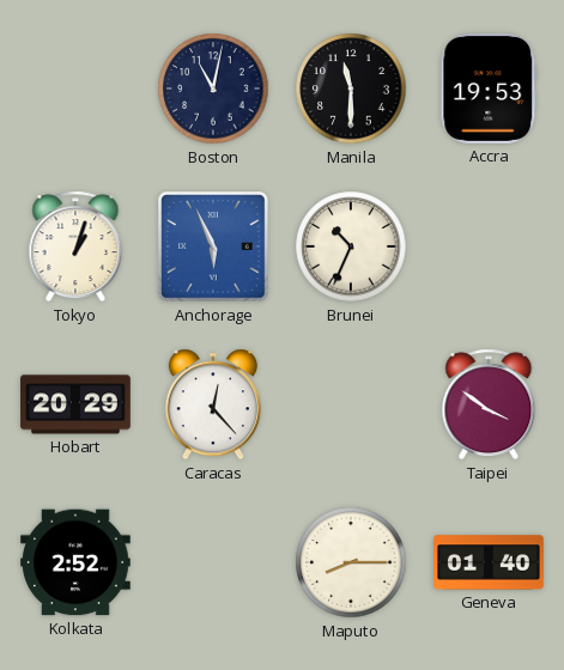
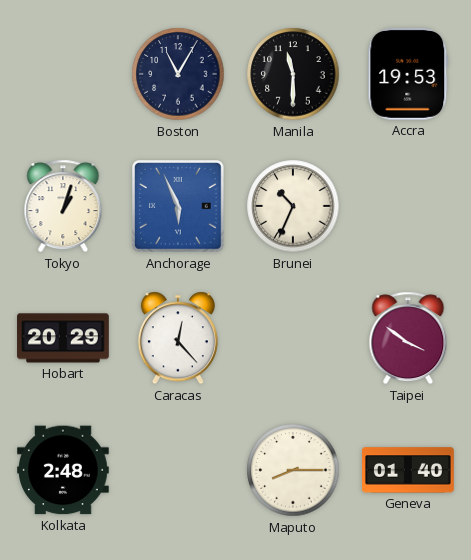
Boston: 11:02 -> 11:05 (178, 74)
Kolkata: 2:52 -> 2:48 (64, 470)
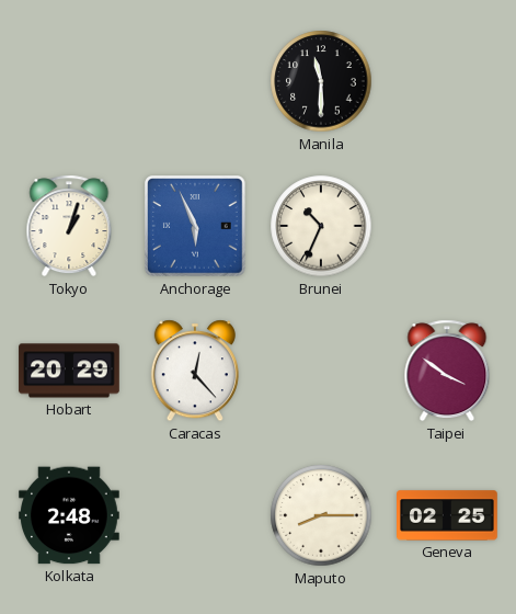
Boston: 11:05 -> none (178, 74)
Accra: 19:53 -> none (408, 74)
Geneva: 01:40 -> 02:25 (448, 515)
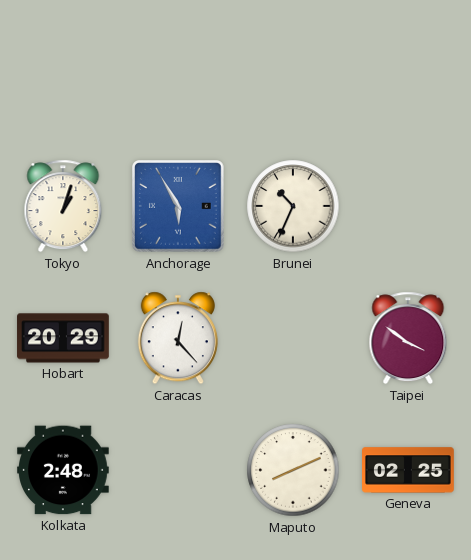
Manila: 11:30 -> none (321, 81)
Anchorage: 5:56 -> 5:55 (179, 207)
Maputo: 8:15 -> 8:11 (293, 470)
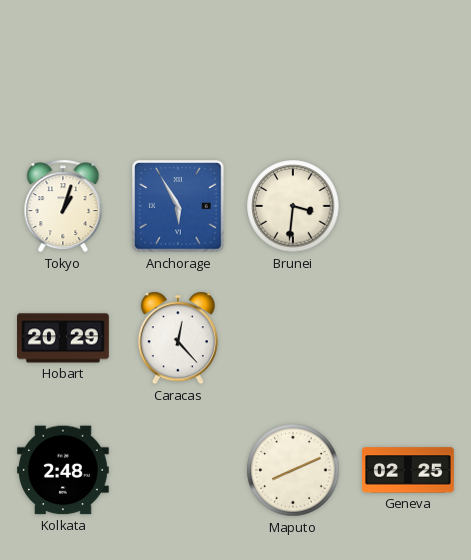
Brunei: 10:34 -> 3:31 (293, 206)
Taipei: 3:51 -> none (408, 338)
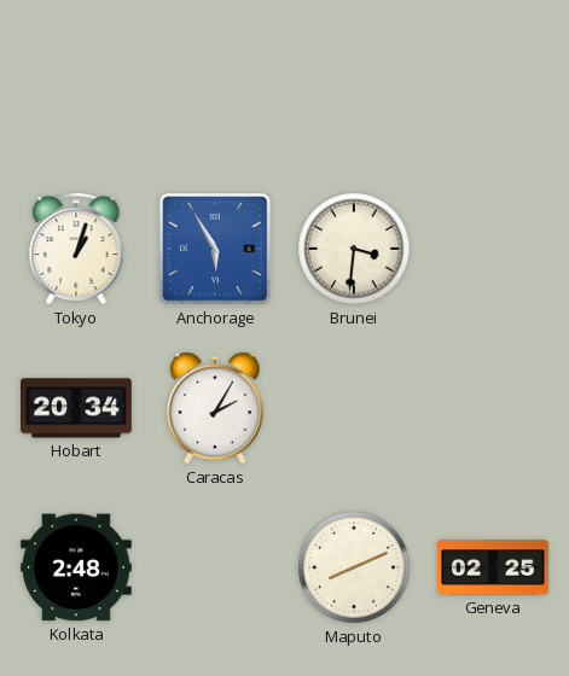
Hobart: 20:29 -> 20:34 (76, 408)
Caracas: 12:23 -> 2:05 (215, 408)
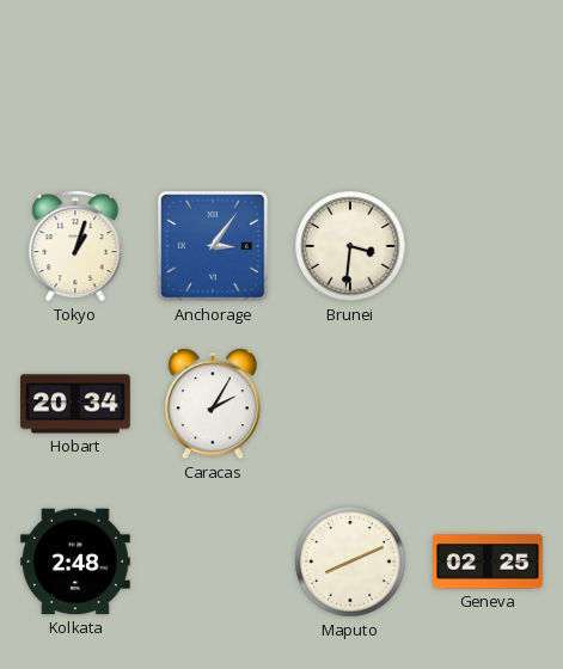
Anchorage: 5:55 -> 3:06 (214, 247)
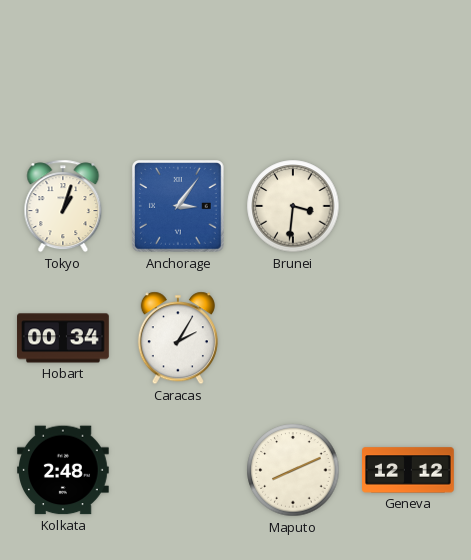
Hobart: 20:34 -> 00:34 (63, 338)
Geneva: 02:25 -> 12:12 (409, 470)
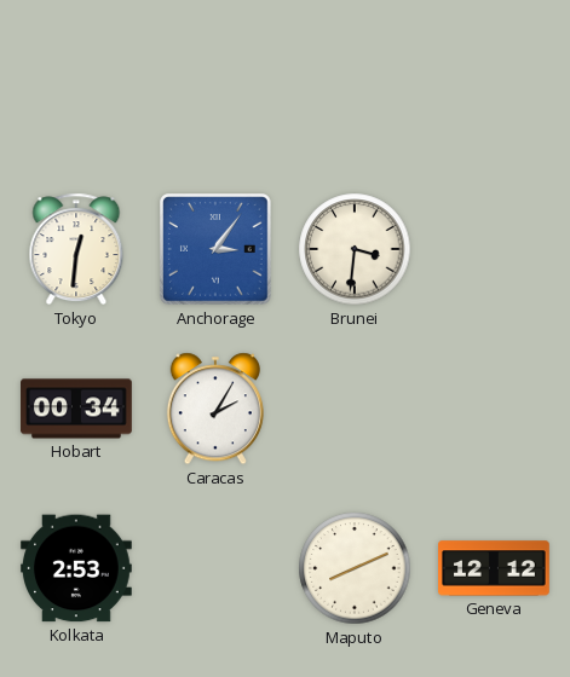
Tokyo: 1:03 -> 12:31 (76, 249)
Kolkata: 2:48 -> 2:53 (77, 568)
